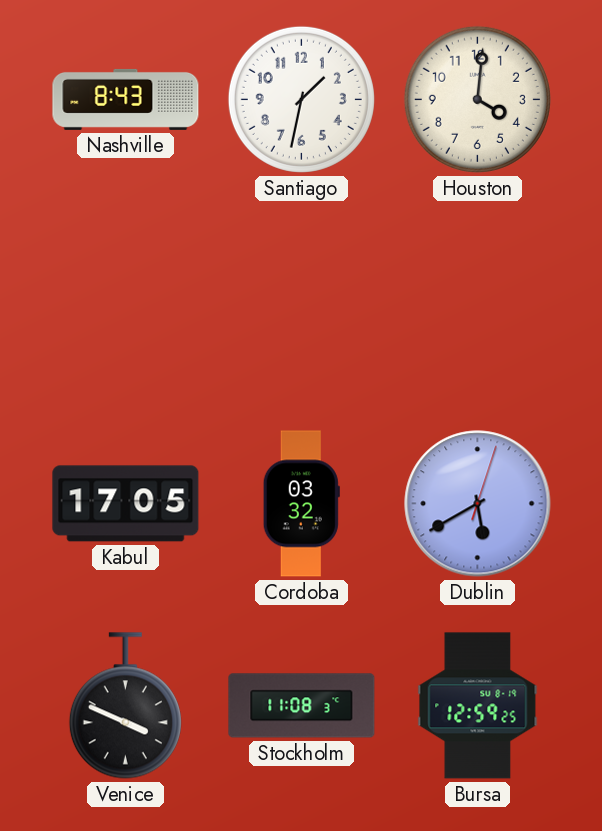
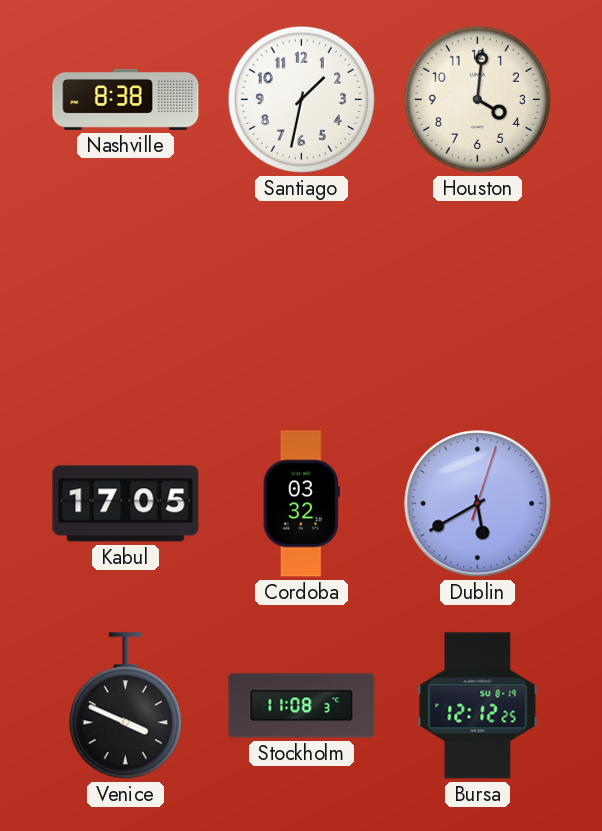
Nashville: 8:43 -> 8:38 (126, 99)
Bursa: 12:59 -> 12:12 (478, 706)
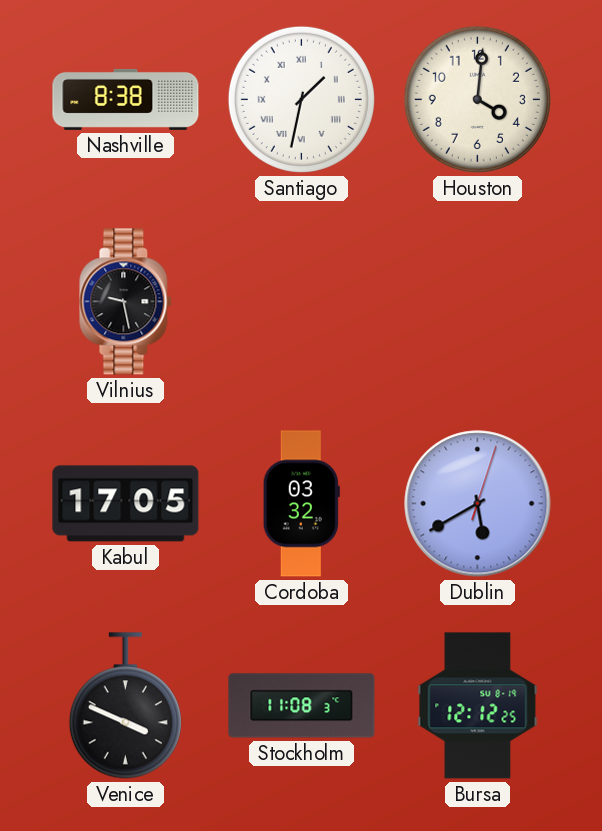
Santiago numerals: Arabic -> Roman (301, 99)
Vilnius: none -> 9:28 (126, 302)
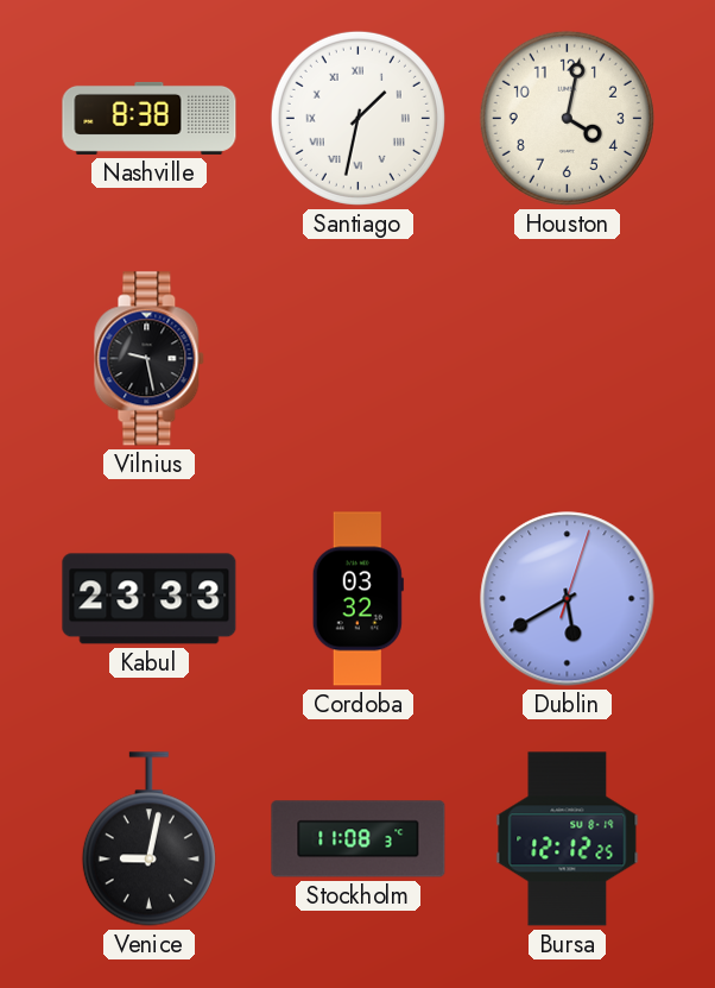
Houston: 4:01 -> 4:02 (567, 118)
Kabul: 17:05 -> 23:33 (150, 599)
Venice: 3:49 -> 9:02 (148, 839)
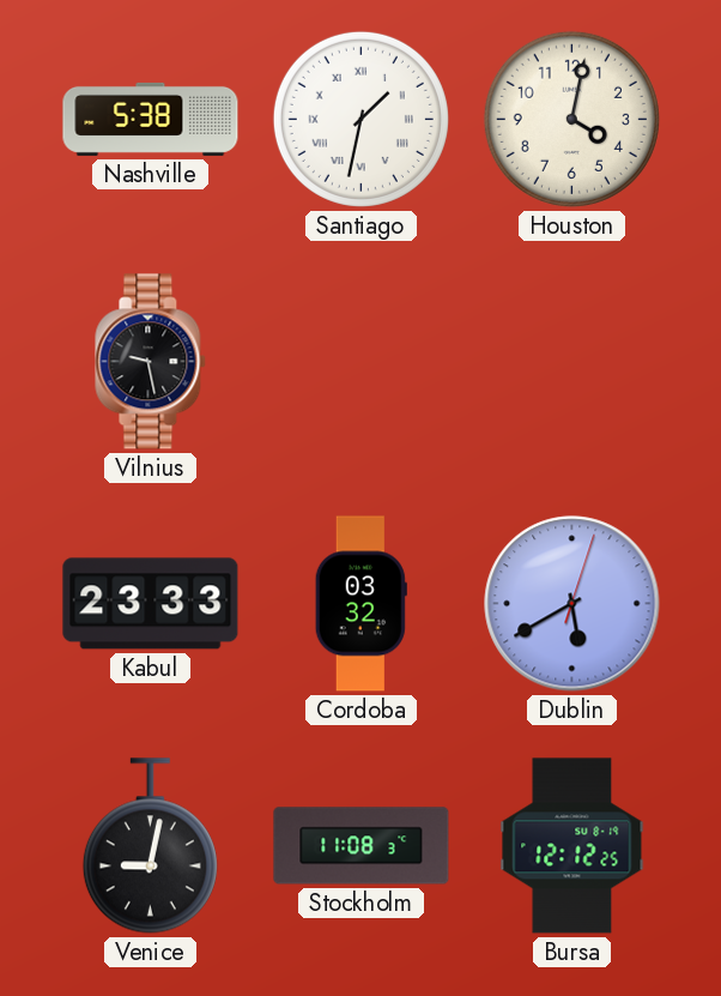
Nashville: 8:38 -> 5:38 (151, 119)
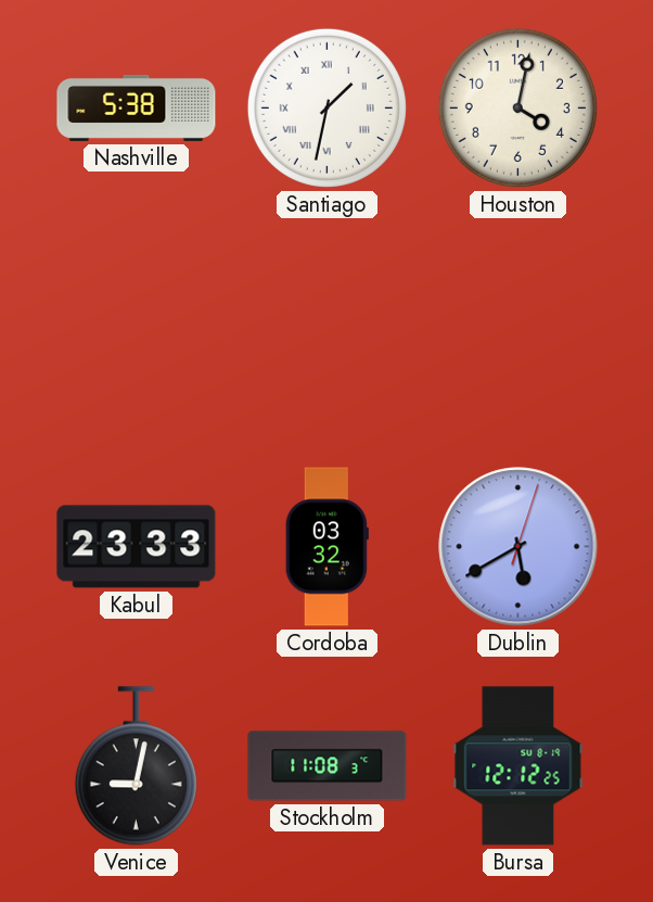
Vilnius: 9:28 -> none (151, 362)
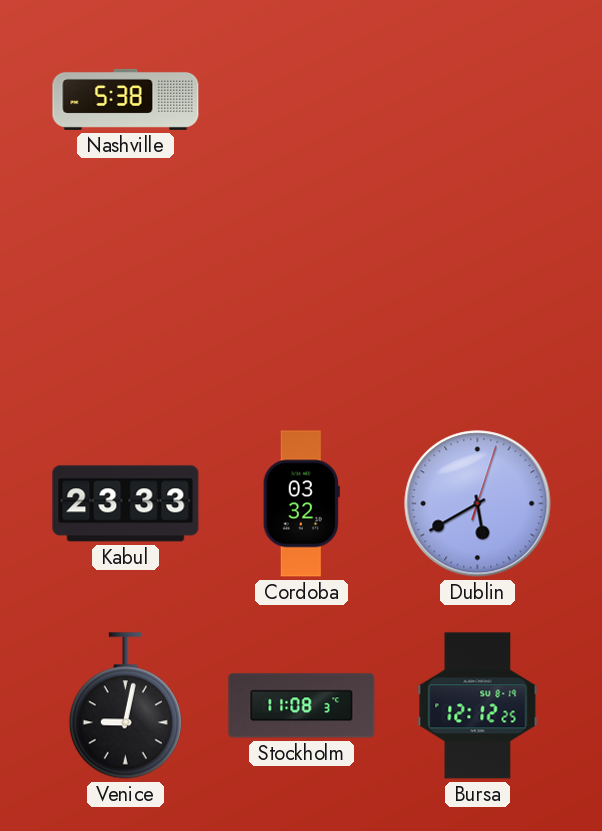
Santiago: 1:32 -> none (326, 107)
Houston: 4:02 -> none (517, 107)
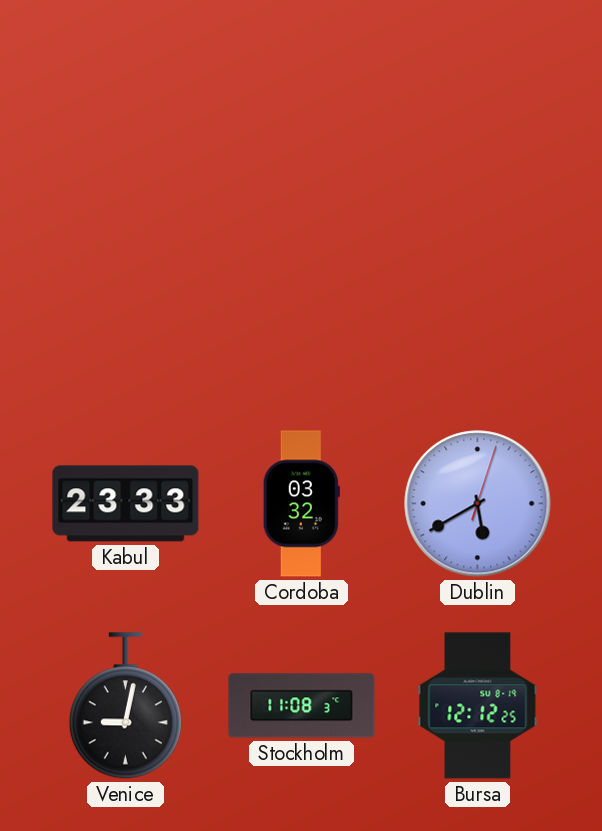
Nashville: 5:38 -> none (126, 99)
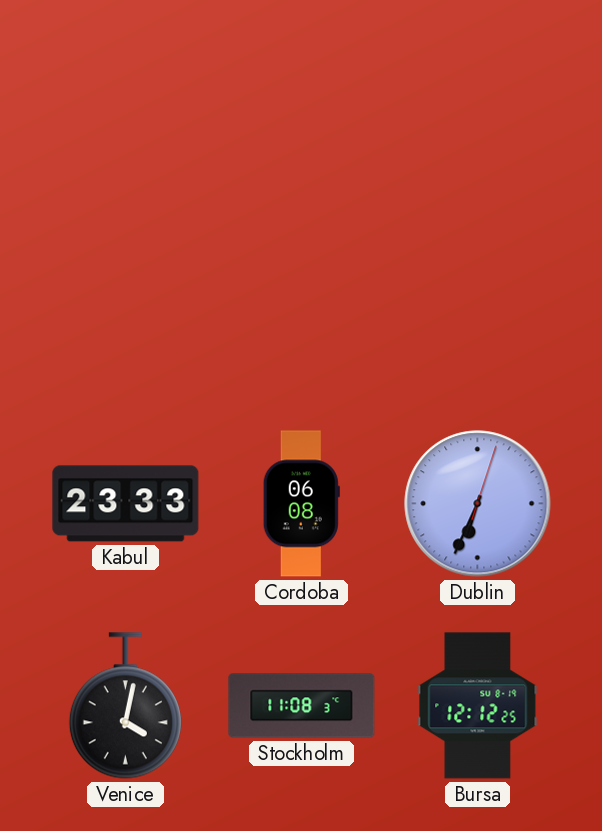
Cordoba: 03:32 -> 06:08 (301, 504)
Dublin: 5:40 -> 6:34 (478, 504)
Venice: 9:02 -> 4:02 (125, 706)
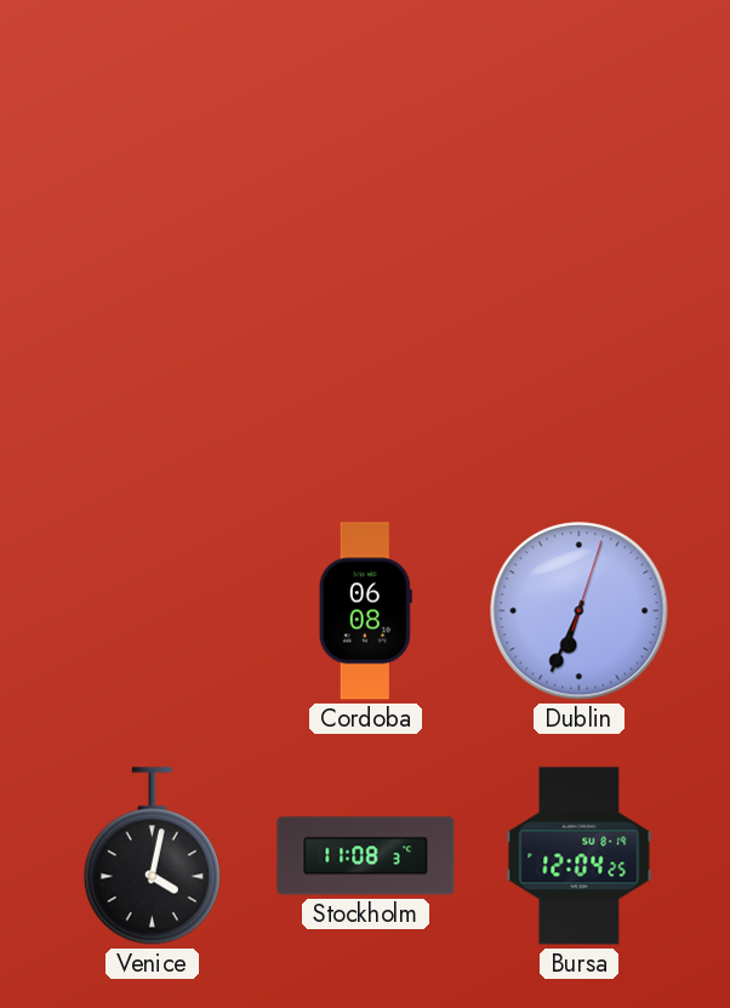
Kabul: 23:33 -> none (126, 504)
Bursa: 12:12 -> 12:04 (580, 856)
